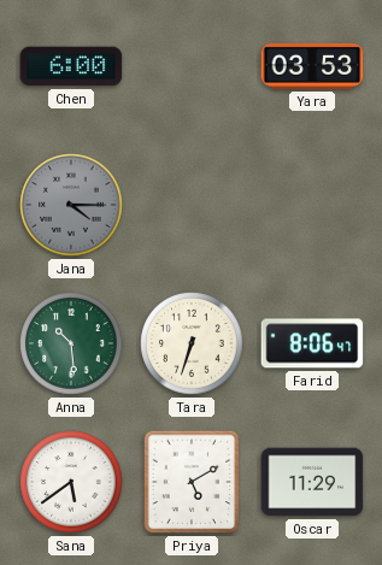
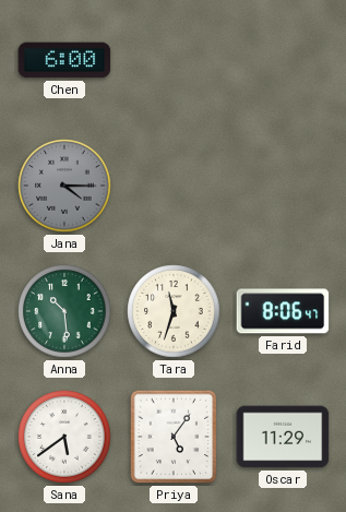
Yara: 03:53 -> none (312, 66)
Tara: 6:33 -> 11:33 (174, 311)
Priya: 5:10 -> 5:06 (174, 437)
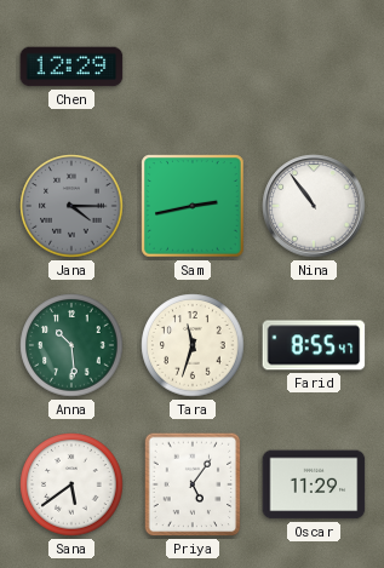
Chen: 6:00 -> 12:29 (71, 67)
Sam: none -> 2:43 (193, 206)
Nina: none -> 10:54 (314, 206)
Farid: 8:06 -> 8:55 (314, 345)
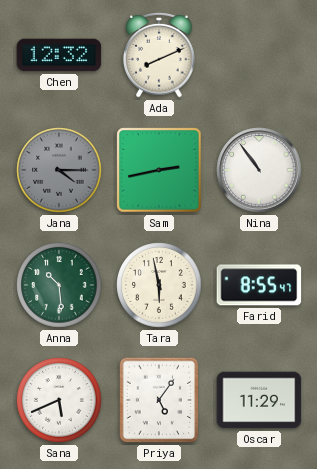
Chen: 12:29 -> 12:32 (59, 55)
Ada: none -> 8:11 (159, 55)
Tara: 11:33 -> 5:58 (159, 285)
Sana: 5:39 -> 5:41 (59, 400)
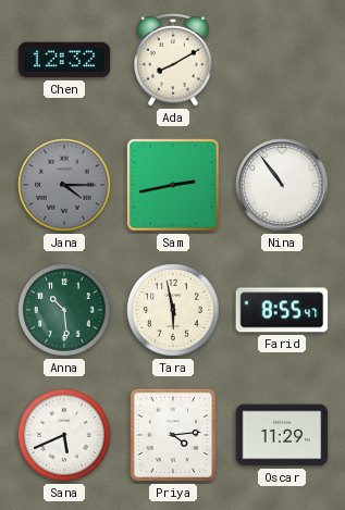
Ada: 8:11 -> 8:10 (173, 60)
Priya: 5:06 -> 4:14 (173, 435)
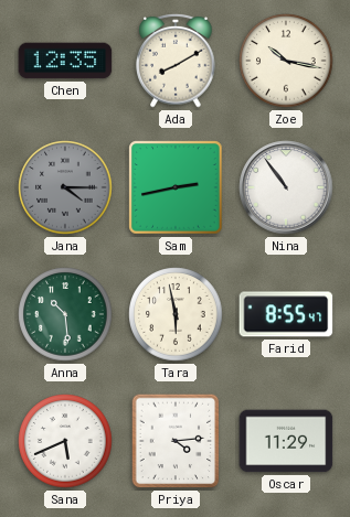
Chen: 12:32 -> 12:35 (65, 61)
Zoe: none -> 10:17 (286, 61)
